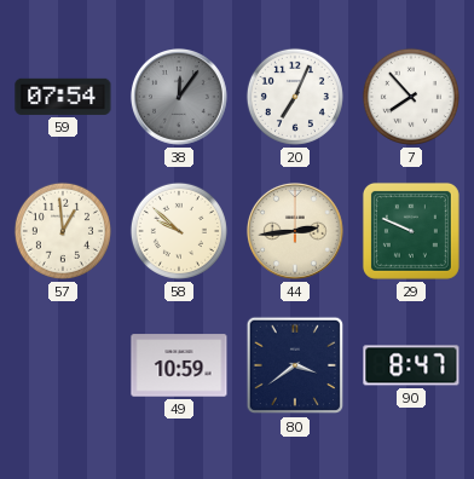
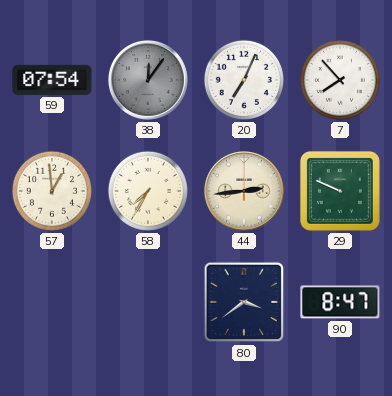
58: 9:52 -> 7:35 (148, 191)
49: 10:59 -> none (179, 365)
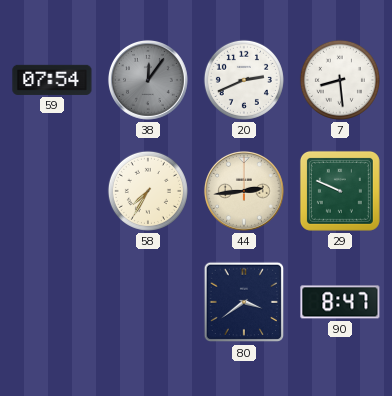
20: 7:04 -> 2:41 (244, 80)
7: 7:53 -> 8:29 (340, 80)
57: 12:59 -> none (52, 191)
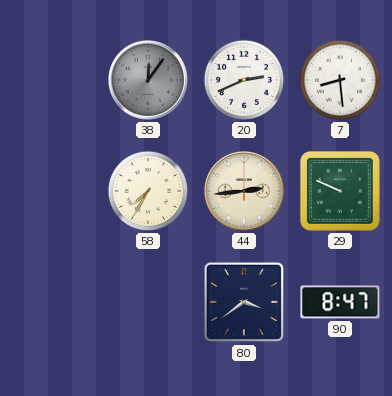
59: 07:54 -> none (52, 80)
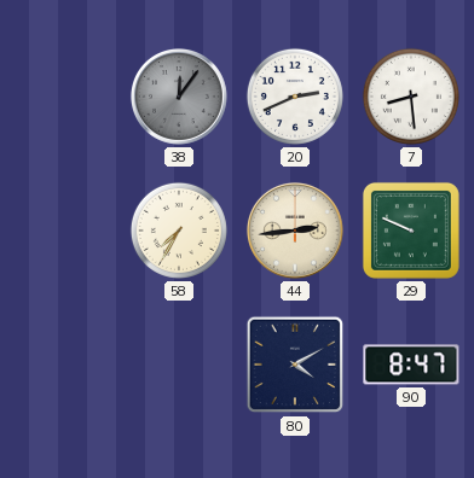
80: 3:39 -> 4:10 (295, 365)
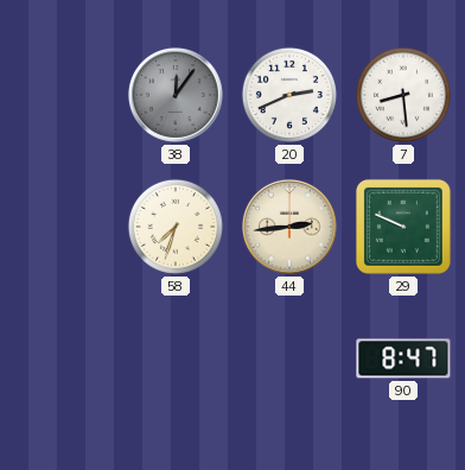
58: 7:35 -> 7:33 (176, 227)
80: 4:10 -> none (295, 365)
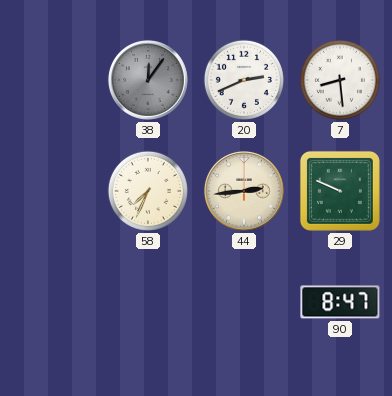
58: 7:33 -> 7:34 (148, 191)
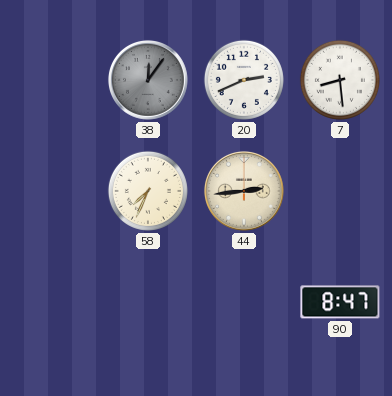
29: 9:49 -> none (340, 191)
